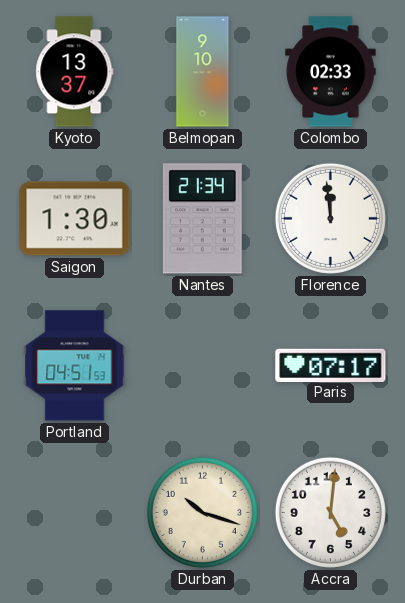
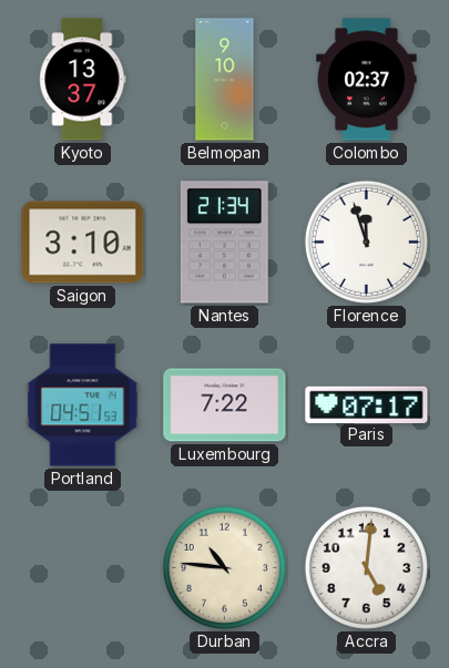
Colombo: 02:33 -> 02:37 (367, 80)
Saigon: 1:30 -> 3:10 (83, 243)
Florence: 11:59 -> 11:57 (366, 241)
Luxembourg: none -> 7:22 (225, 405)
Durban: 10:18 -> 10:46 (224, 567)
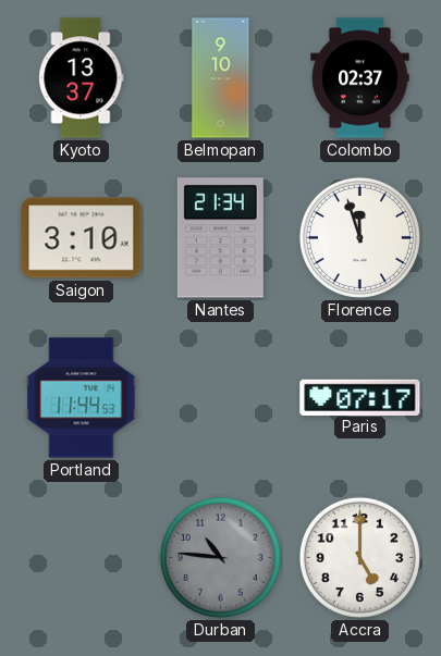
Portland: 04:51 -> 11:44 (82, 398)
Luxembourg: 7:22 -> none (225, 405)
Durban dial: cream -> grey (220, 557)
Accra: 5:01 -> 5:00 (359, 557)
